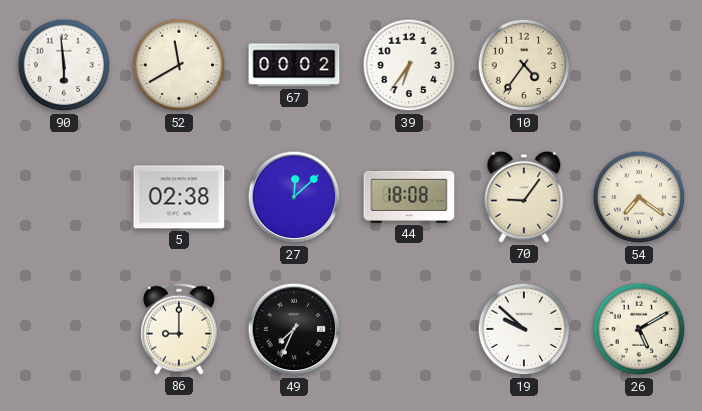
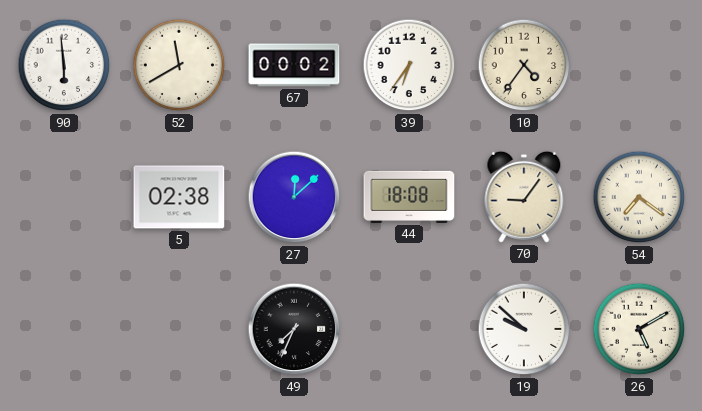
86: 9:00 -> none (179, 329)
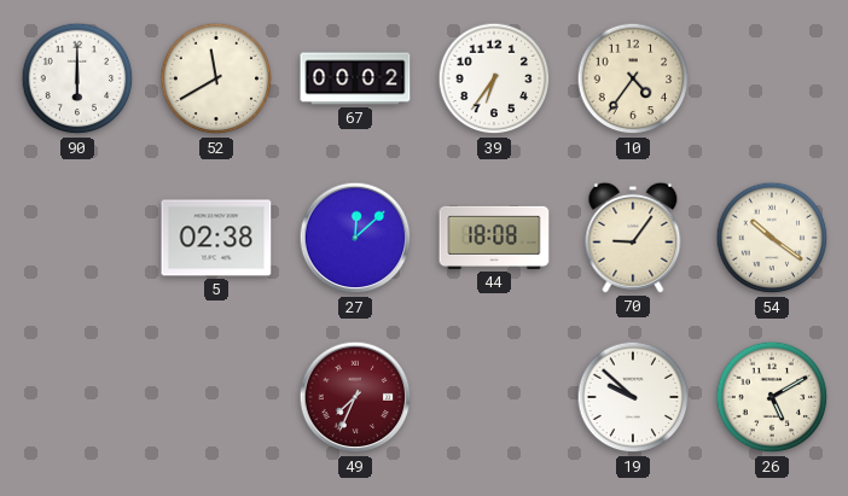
90: 5:59 -> 6:00 (77, 78)
54: 7:21 -> 10:21 (772, 238)
49 dial: black -> burgundy (355, 397)
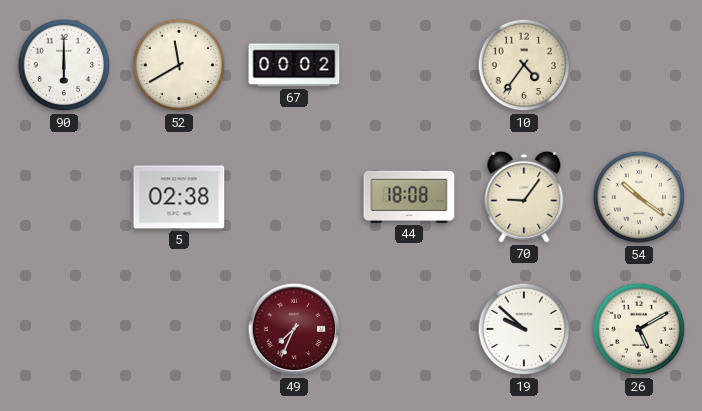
39: 6:36 -> none (494, 78)
27: 12:08 -> none (355, 238)
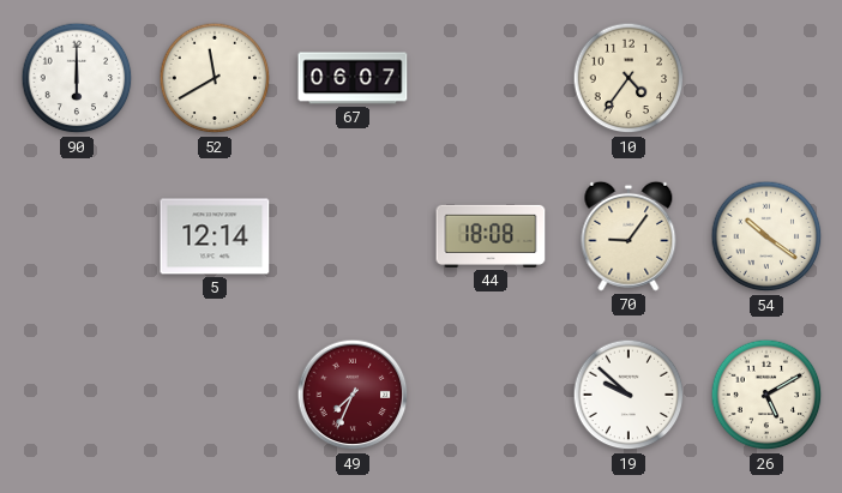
67: 00:02 -> 06:07 (353, 78)
5: 02:38 -> 12:14 (215, 236)
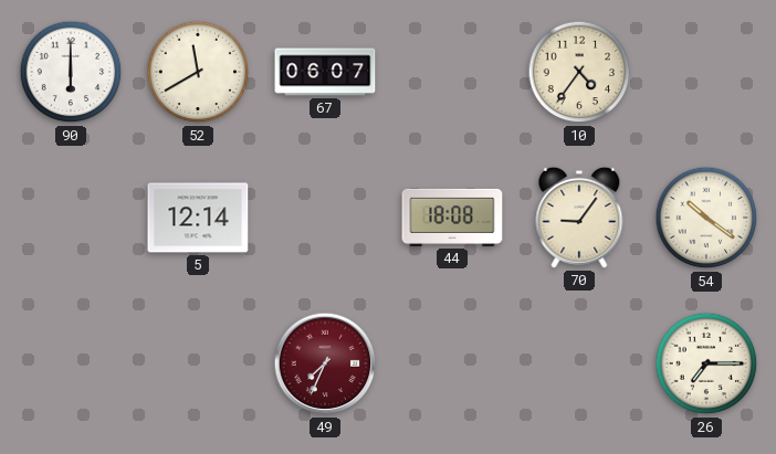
19: 9:52 -> none (629, 395)
26: 5:10 -> 7:15 (706, 363)
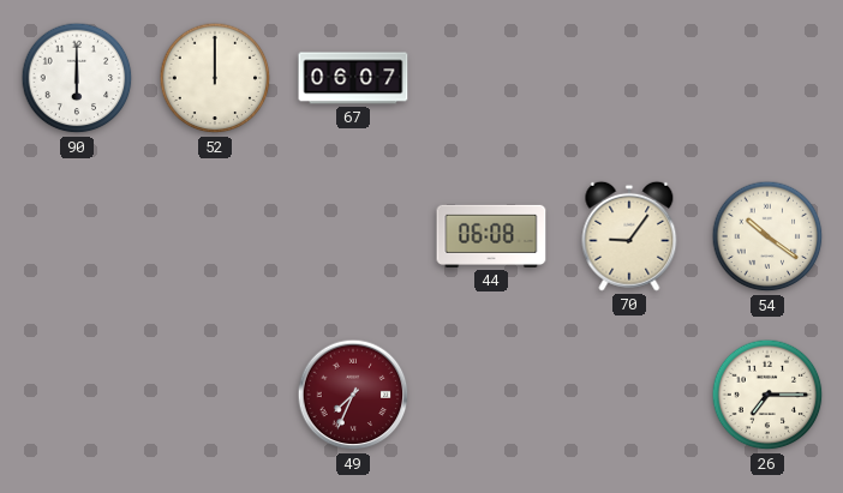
52: 11:40 -> 12:00 (215, 78)
10: 4:36 -> none (579, 72)
5: 12:14 -> none (198, 218)
44: 18:08 -> 06:08 (491, 236)
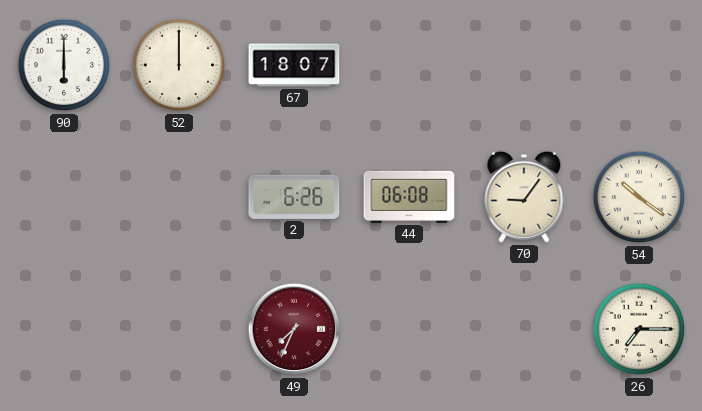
67: 06:07 -> 18:07 (294, 65)
2: none -> 6:26 (294, 197)
